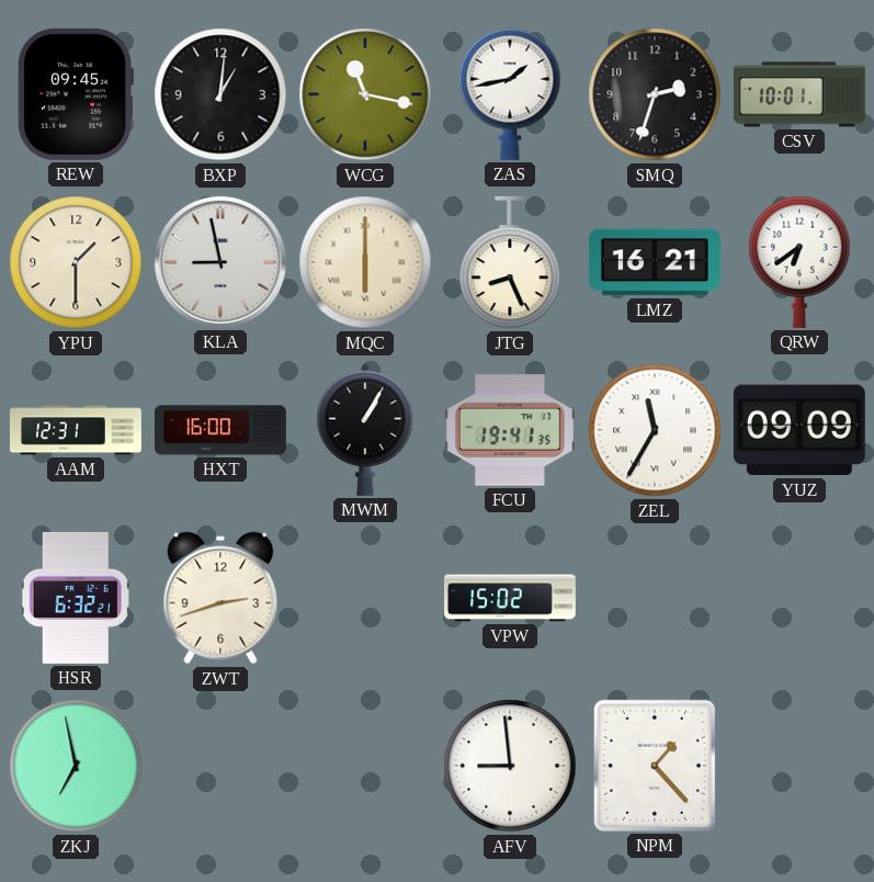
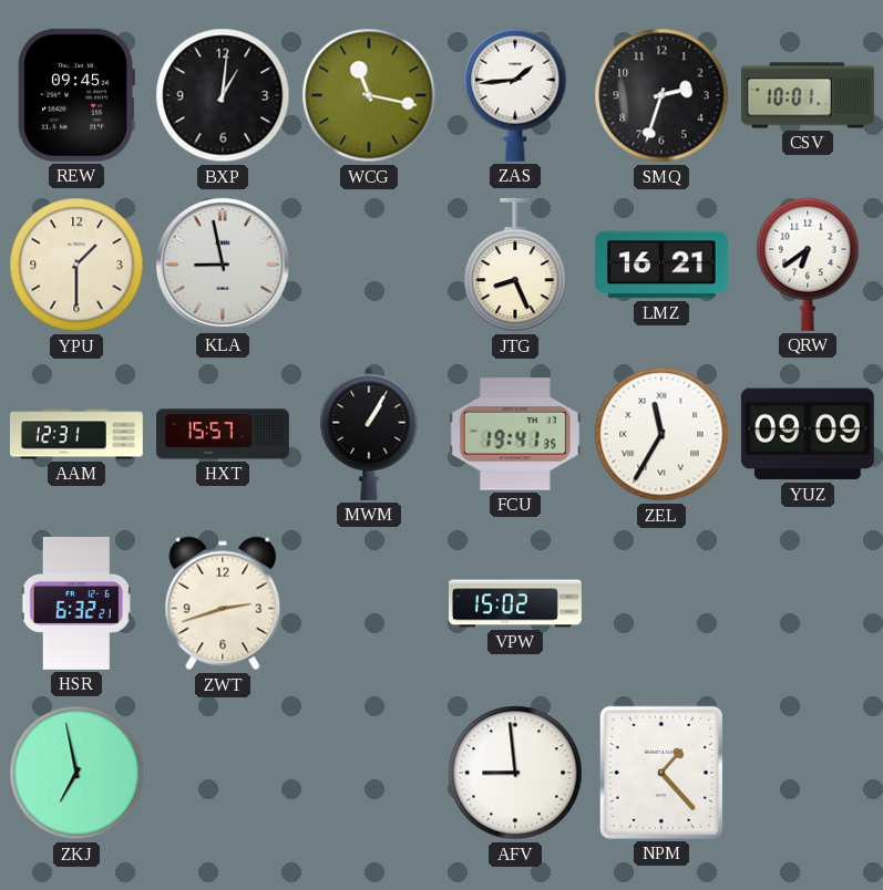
ZAS: 1:43 -> 1:44 (515, 95)
MQC: 6:00 -> none (365, 262)
HXT: 16:00 -> 15:57 (224, 434)
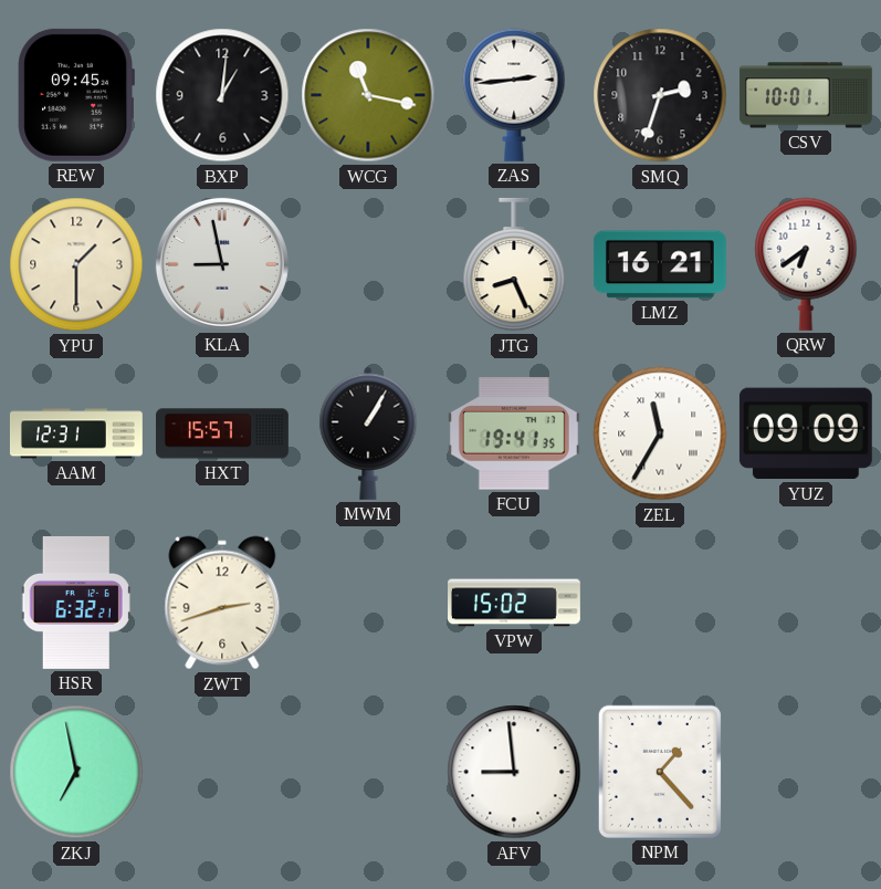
ZAS: 1:44 -> 2:44 (514, 95)
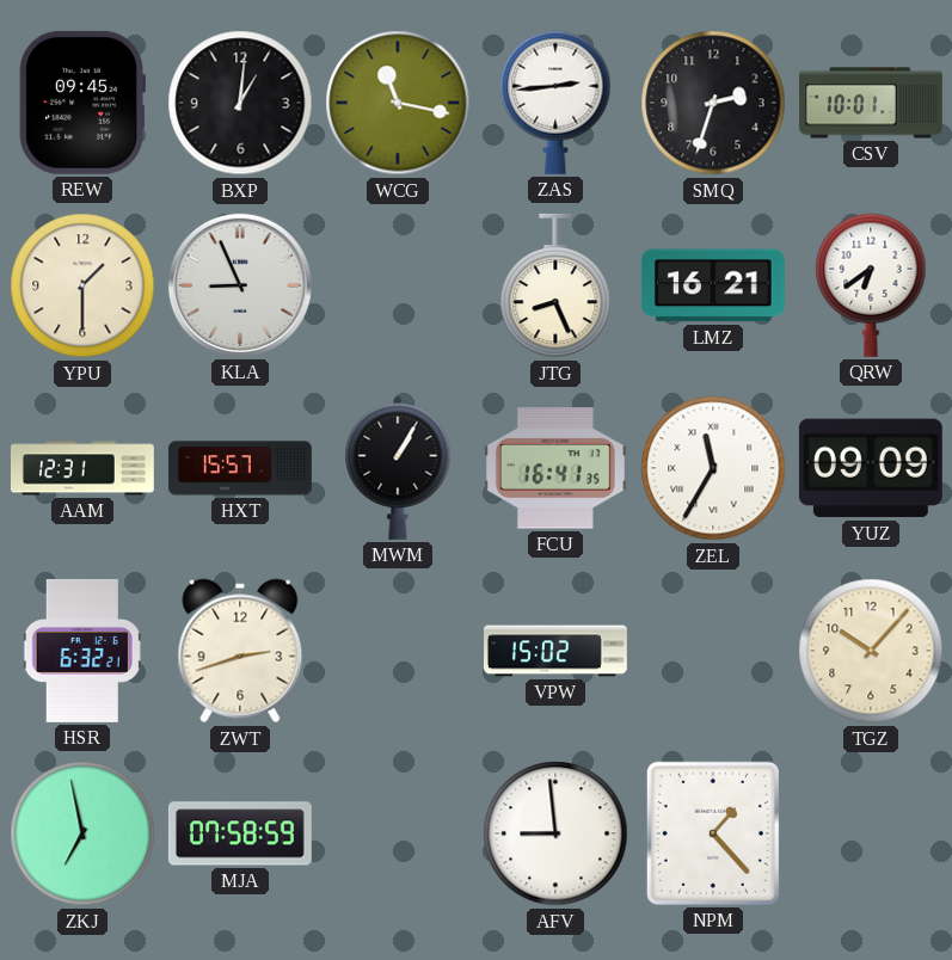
KLA: 8:58 -> 8:56 (240, 285)
FCU: 19:41 -> 16:41 (555, 468)
TGZ: none -> 10:07 (871, 651)
MJA: none -> 07:58 (240, 833)
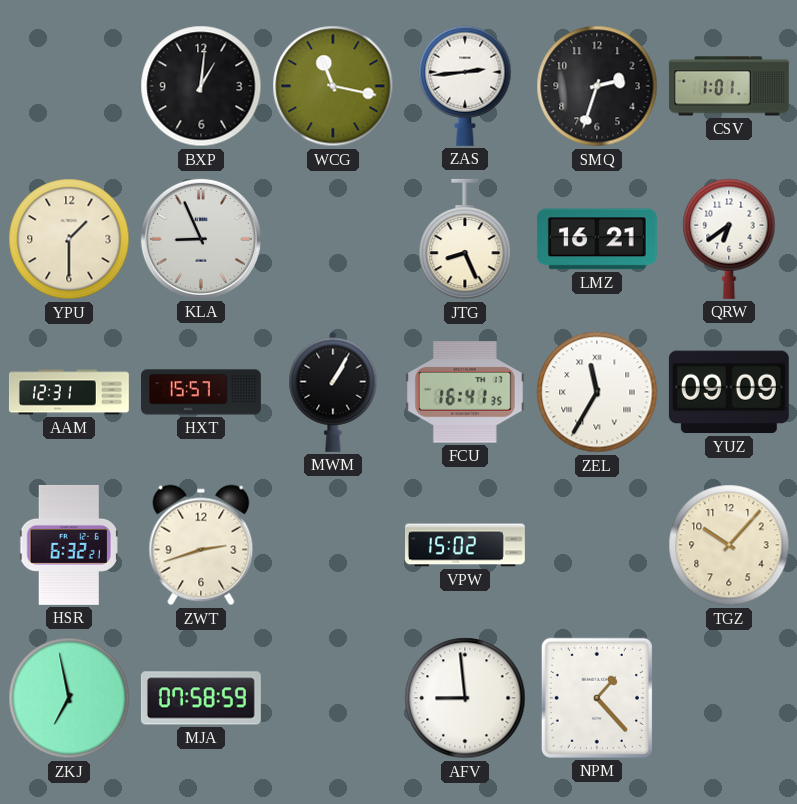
REW: 09:45 -> none (82, 103)
CSV: 10:01 -> 1:01 (729, 86)
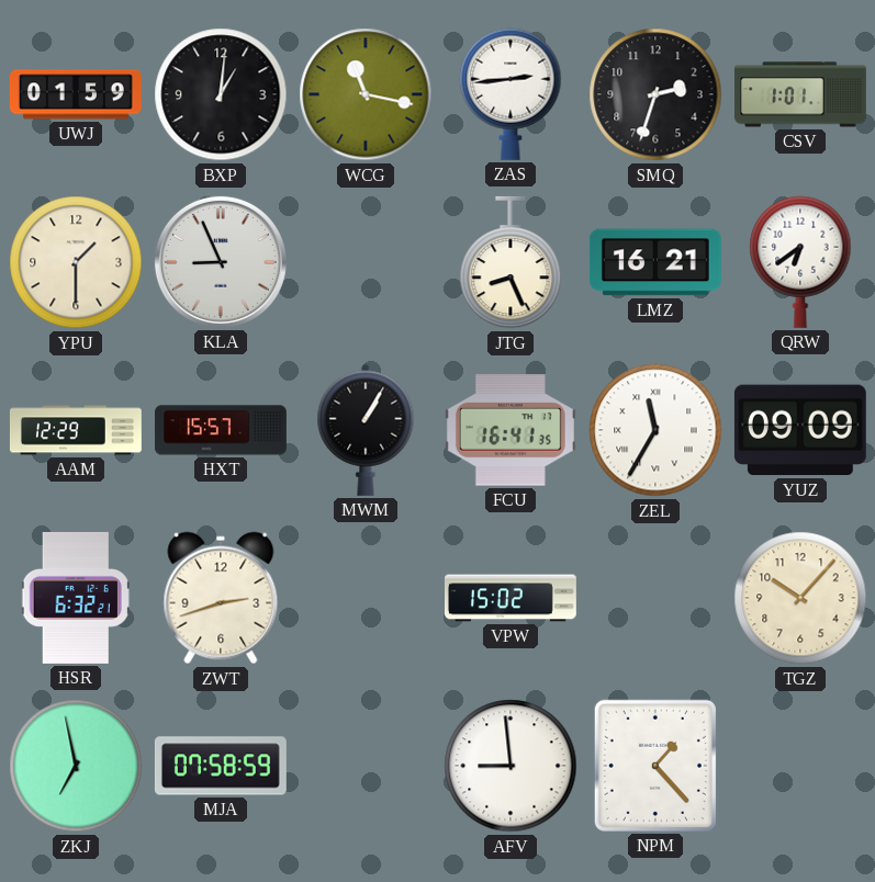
UWJ: none -> 01:59 (76, 94)
AAM: 12:31 -> 12:29 (76, 430)
